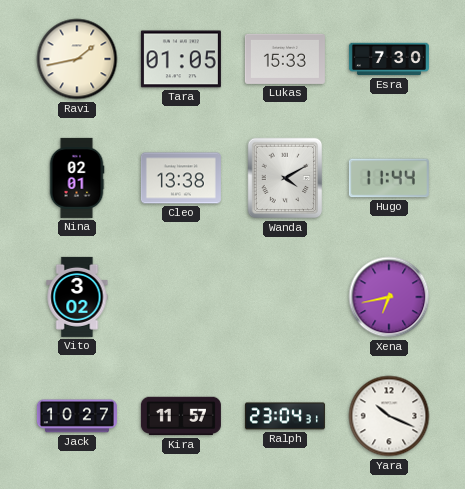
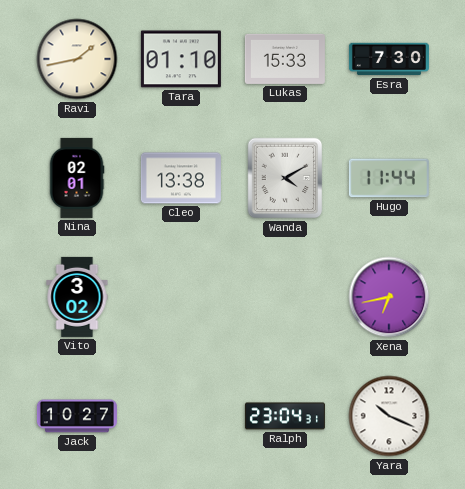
Tara: 01:05 -> 01:10 (181, 59)
Kira: 11:57 -> none (181, 416)
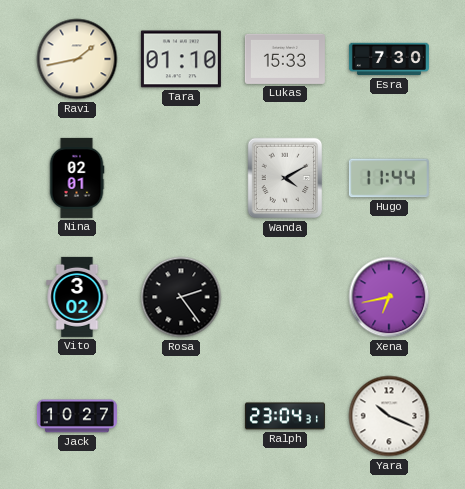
Cleo: 13:38 -> none (181, 178)
Rosa: none -> 2:24 (181, 297)
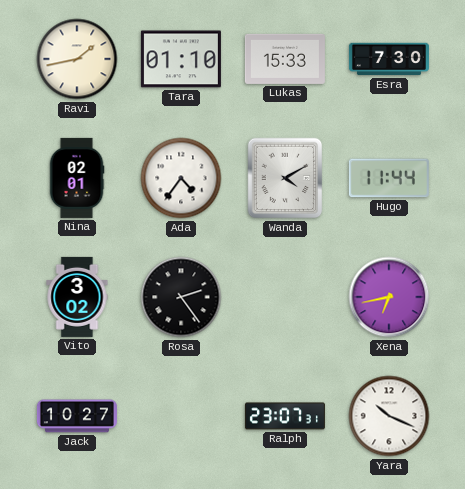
Ada: none -> 4:36 (181, 178)
Ralph: 23:04 -> 23:07 (285, 416)
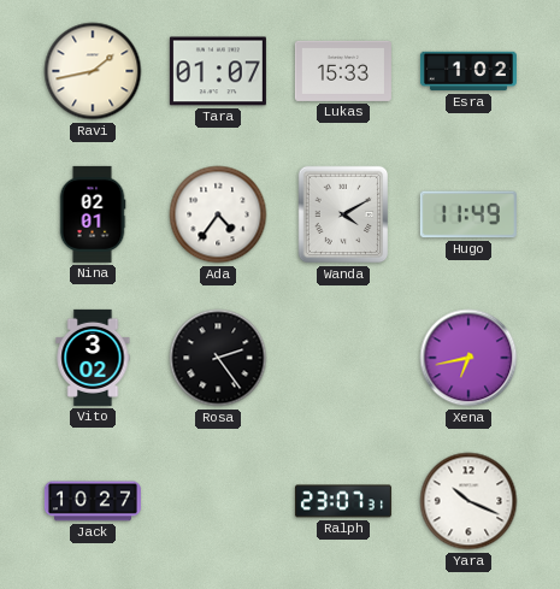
Tara: 01:10 -> 01:07 (218, 71)
Esra: 7:30 -> 1:02 (468, 71)
Hugo: 11:44 -> 11:49 (468, 214)
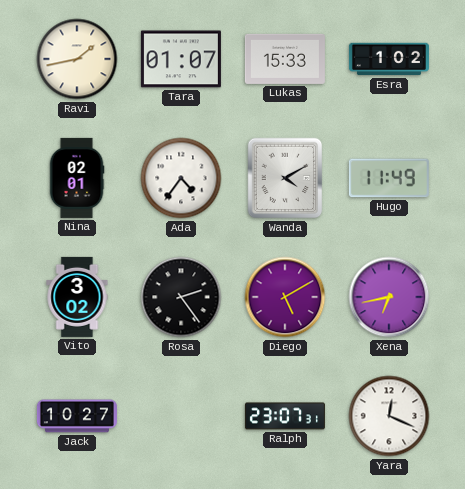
Diego: none -> 5:10 (285, 297)
Yara: 10:19 -> 12:19 (389, 416)
